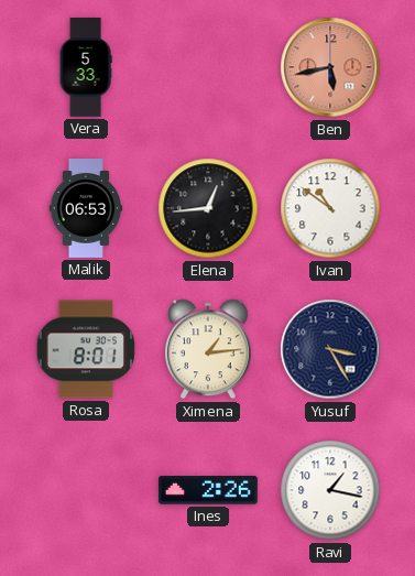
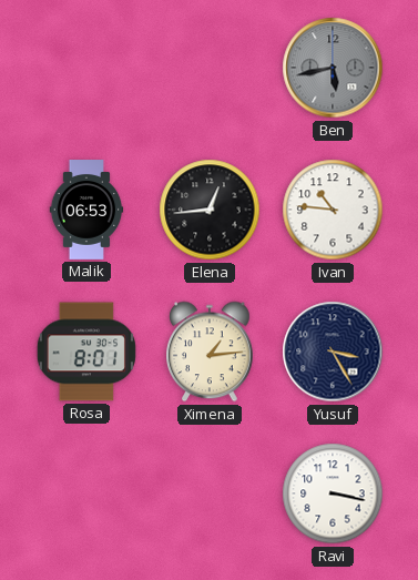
Vera: 5:33 -> none (86, 68)
Ben dial: salmon -> grey (333, 68)
Ivan: 10:51 -> 10:46 (333, 210)
Ines: 2:26 -> none (208, 490)
Ravi: 1:17 -> 3:17 (333, 493)
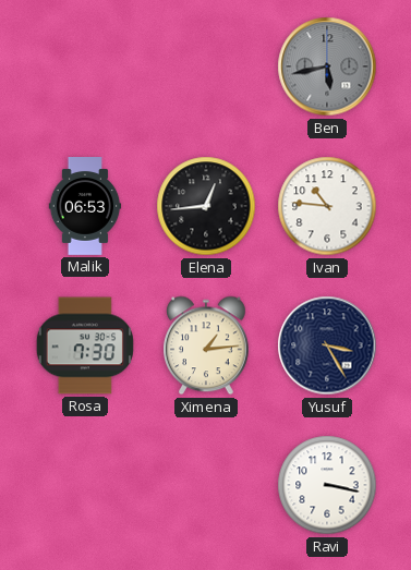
Rosa: 8:01 -> 7:30 (85, 345)
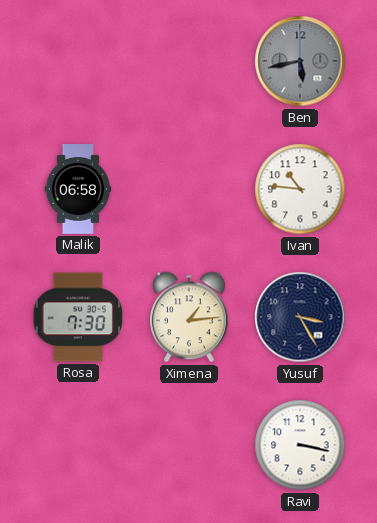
Malik: 06:53 -> 06:58 (78, 190)
Elena: 12:44 -> none (206, 206)
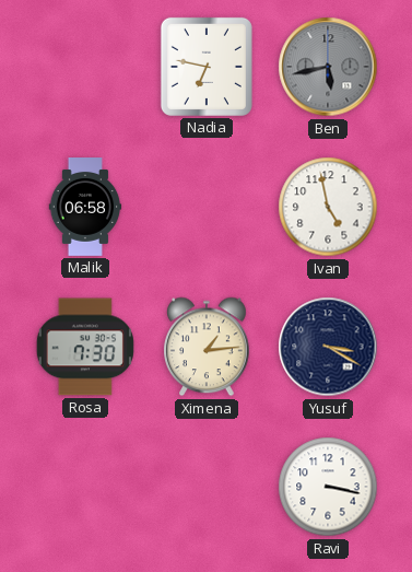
Nadia: none -> 6:47 (207, 67)
Ivan: 10:46 -> 4:58 (328, 207)
Yusuf: 3:25 -> 3:20 (328, 347)
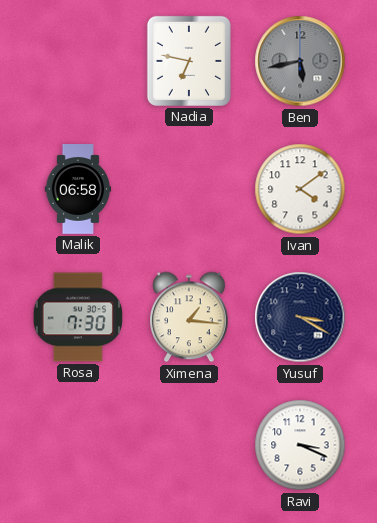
Ivan: 4:58 -> 4:09 (300, 189)
Ximena: 1:14 -> 1:16 (190, 317)
Ravi: 3:17 -> 3:19 (300, 445)
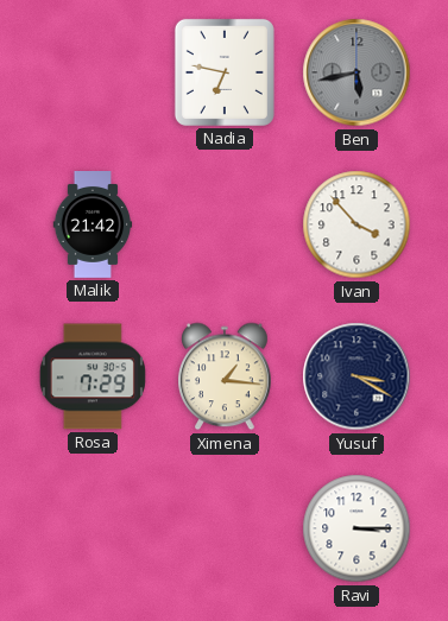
Malik: 06:58 -> 21:42 (93, 226)
Ivan: 4:09 -> 3:53 (356, 224)
Rosa: 7:30 -> 7:29 (93, 376)
Ravi: 3:19 -> 3:15 (356, 528)
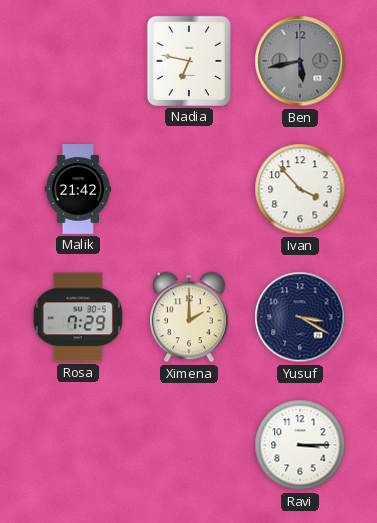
Ximena: 1:16 -> 2:00 (190, 317)
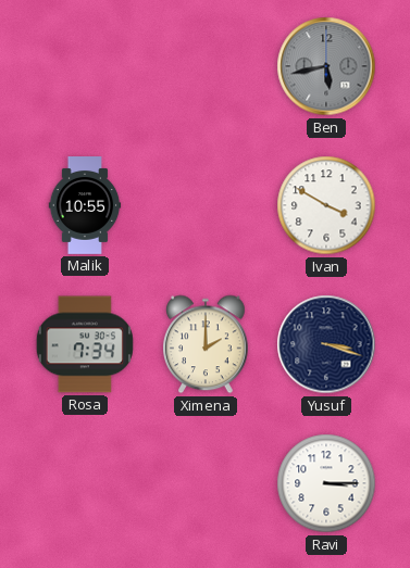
Nadia: 6:47 -> none (189, 61)
Malik: 21:42 -> 10:55 (85, 206)
Ivan: 3:53 -> 3:50 (326, 205)
Rosa: 7:29 -> 7:34 (85, 344)
Yusuf: 3:20 -> 3:18 (326, 344)
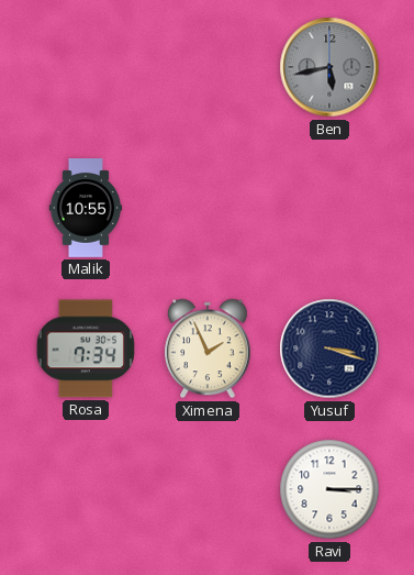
Ivan: 3:50 -> none (326, 205)
Ximena: 2:00 -> 1:56 (209, 349)
